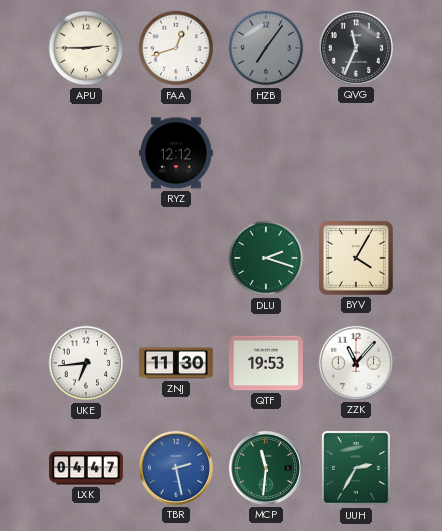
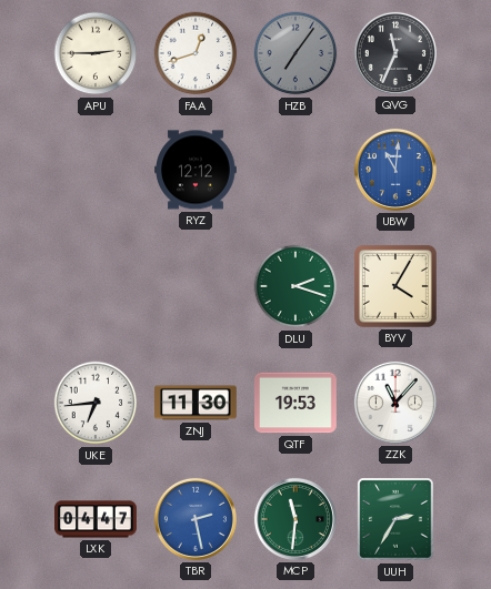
UBW: none -> 11:01 (395, 170)
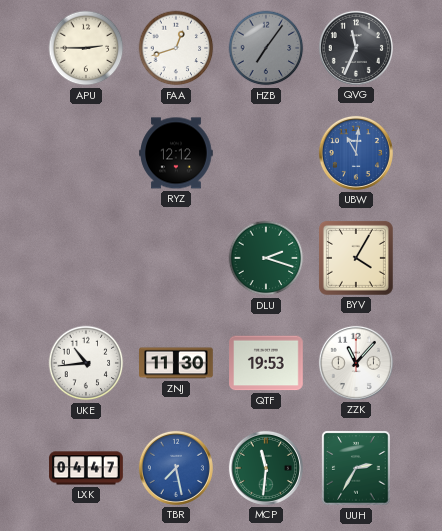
UKE: 6:44 -> 10:44 (86, 363)
TBR: 2:28 -> 7:28 (176, 468)
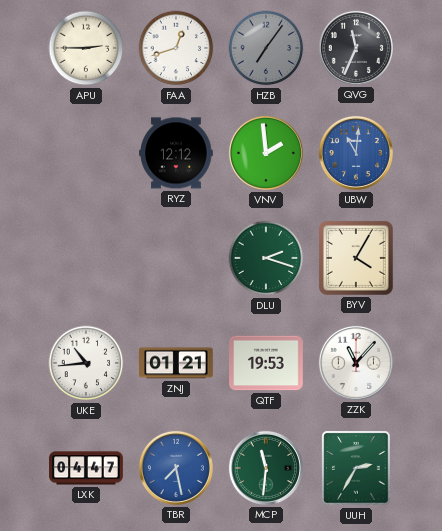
VNV: none -> 1:59 (266, 153)
ZNJ: 11:30 -> 01:21 (176, 363)
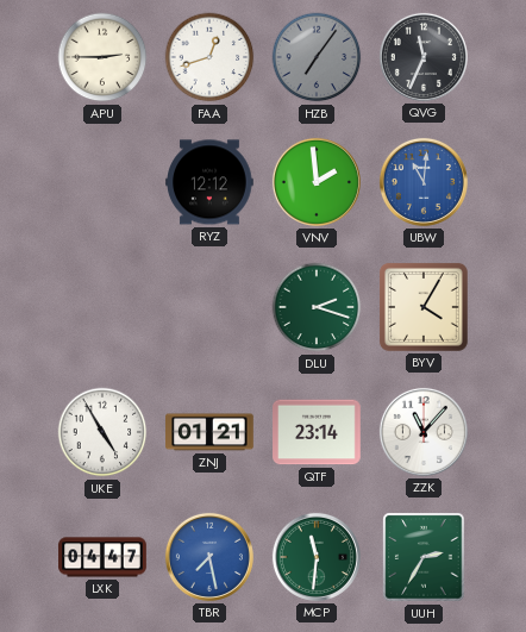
UKE: 10:44 -> 4:55 (102, 432)
QTF: 19:53 -> 23:14 (317, 432)
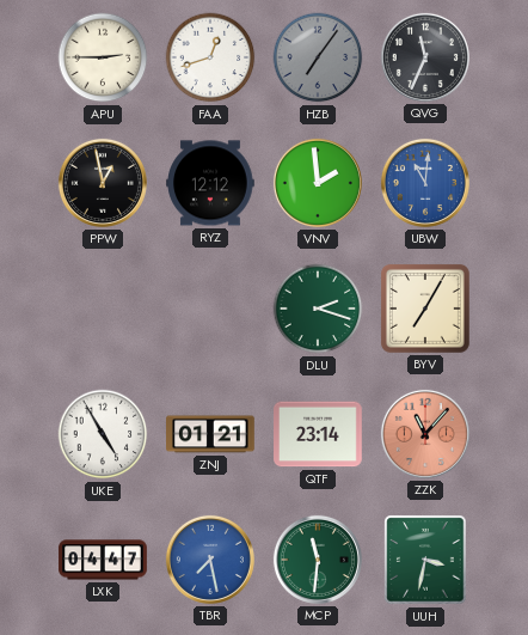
PPW: none -> 12:58 (103, 183)
BYV: 4:05 -> 7:05 (425, 309)
ZZK dial: white -> salmon (425, 434)
UUH: 2:35 -> 3:32 (425, 560)
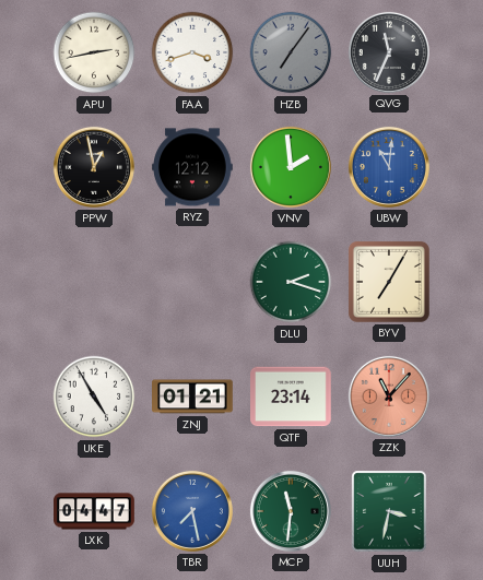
APU: 2:45 -> 2:43 (94, 52)
FAA: 12:42 -> 3:42 (192, 52)
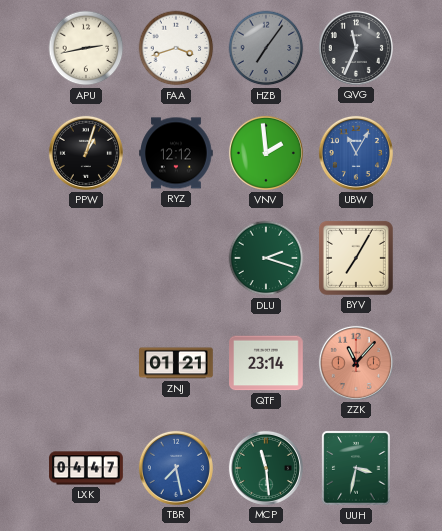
PPW: 12:58 -> 1:03 (86, 153)
UBW: 11:01 -> 11:05 (356, 153)
UKE: 4:55 -> none (94, 396)
MCP: 11:31 -> 11:29 (266, 468)
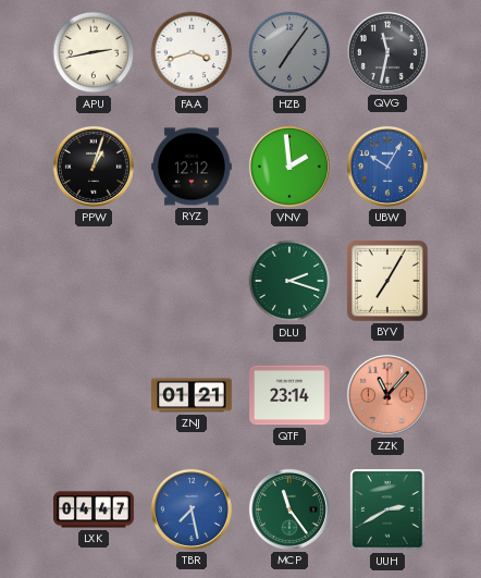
QVG: 11:34 -> 11:32 (387, 52)
UBW: 11:05 -> 10:05 (387, 167)
MCP: 11:29 -> 11:24 (289, 509)
UUH: 3:32 -> 2:40 (387, 509)
